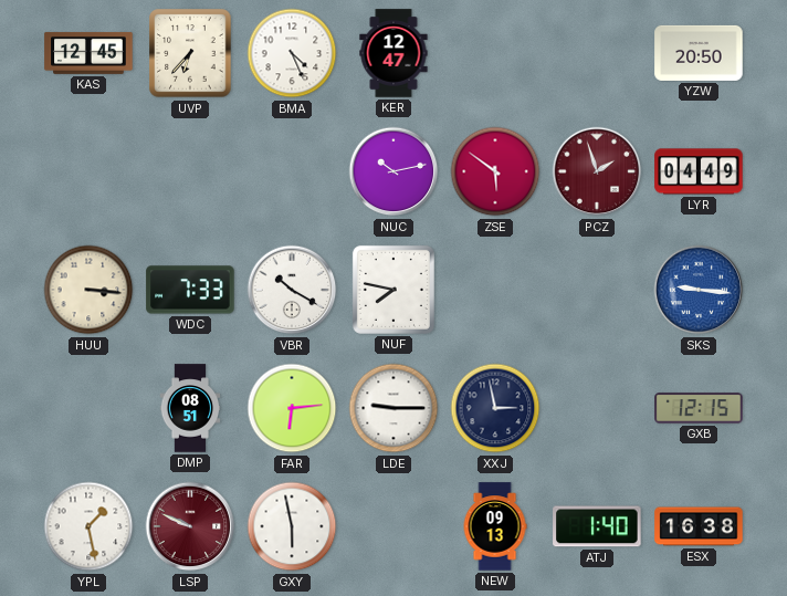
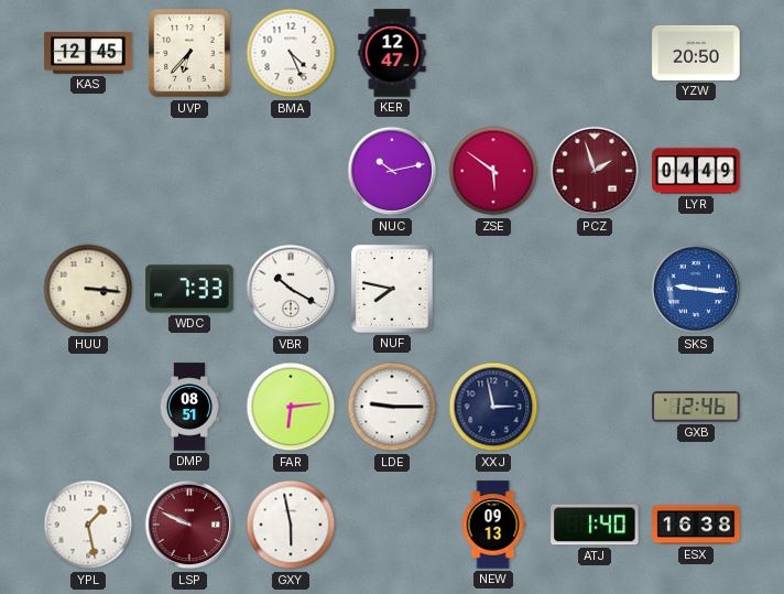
GXB: 12:15 -> 12:46 (696, 407)
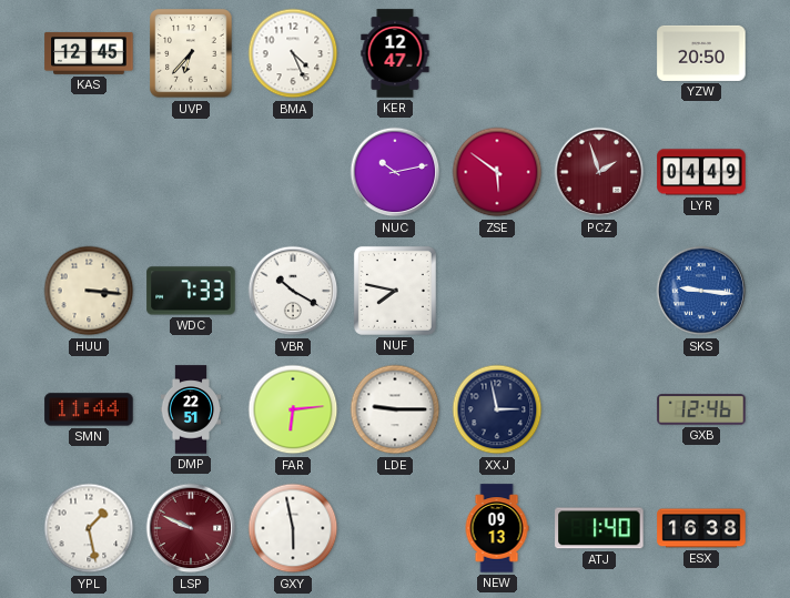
SMN: none -> 11:44 (89, 409)
DMP: 08:51 -> 22:51 (191, 409)
